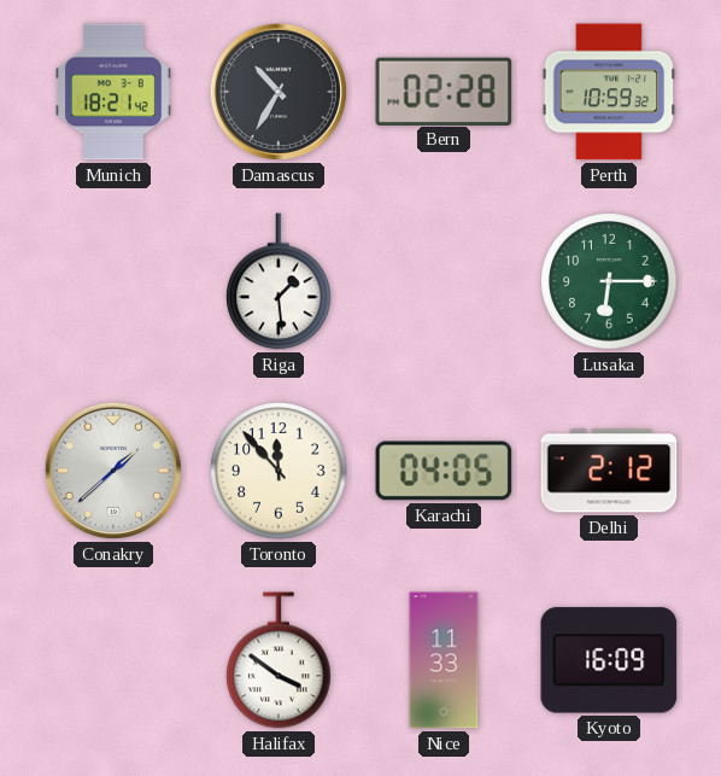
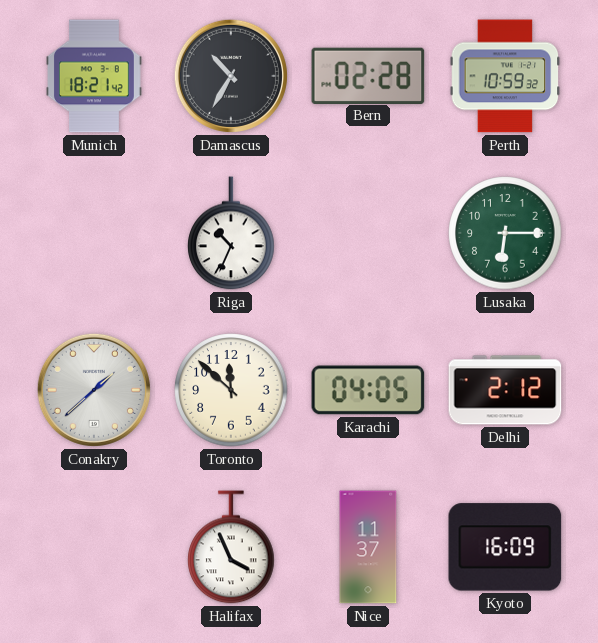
Riga: 1:29 -> 10:34 (231, 233)
Toronto: 11:53 -> 11:52 (231, 390)
Halifax: 3:51 -> 3:56 (231, 547)
Nice: 11:33 -> 11:37 (368, 547)
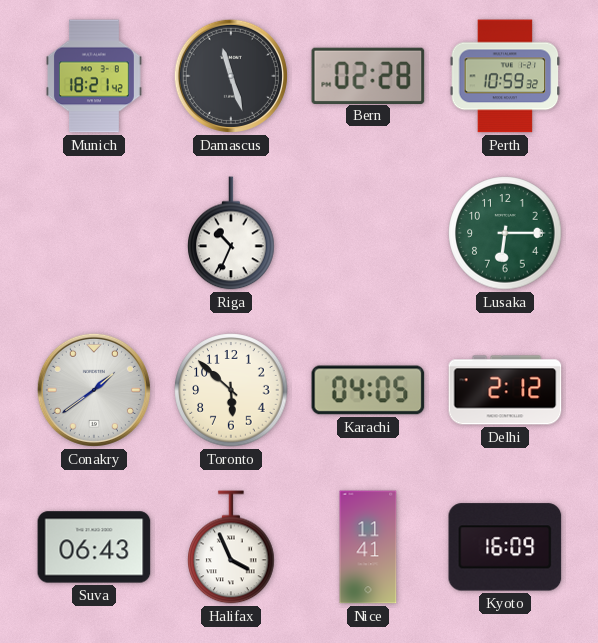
Damascus: 10:35 -> 11:27 (231, 76)
Conakry: 1:38 -> 1:39 (94, 390)
Toronto: 11:52 -> 5:52 (231, 390)
Suva: none -> 06:43 (94, 547)
Nice: 11:37 -> 11:41 (368, 547)
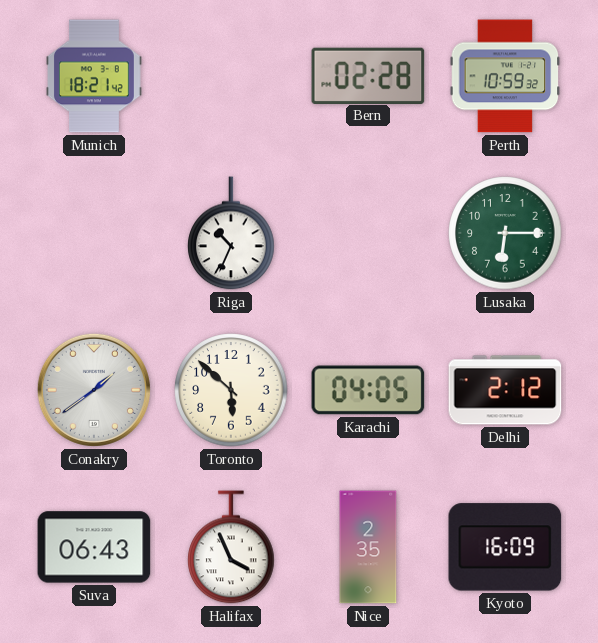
Damascus: 11:27 -> none (231, 76)
Nice: 11:41 -> 2:35 (368, 547)
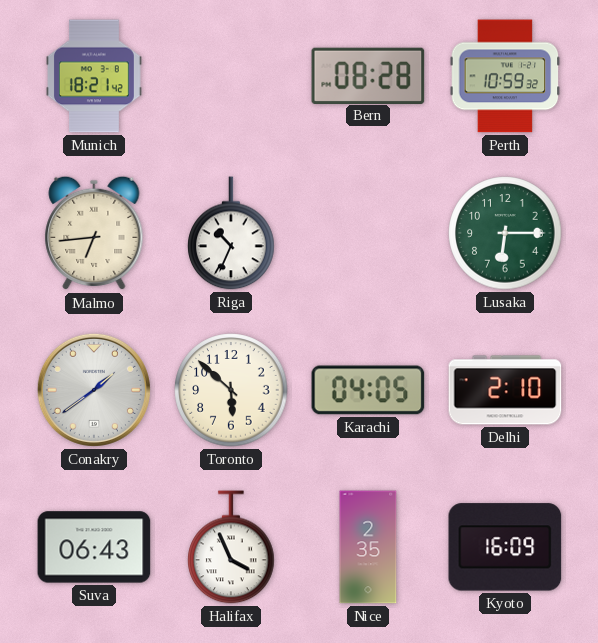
Bern: 02:28 -> 08:28 (368, 75)
Malmo: none -> 6:44 (94, 233)
Delhi: 2:12 -> 2:10 (505, 390)
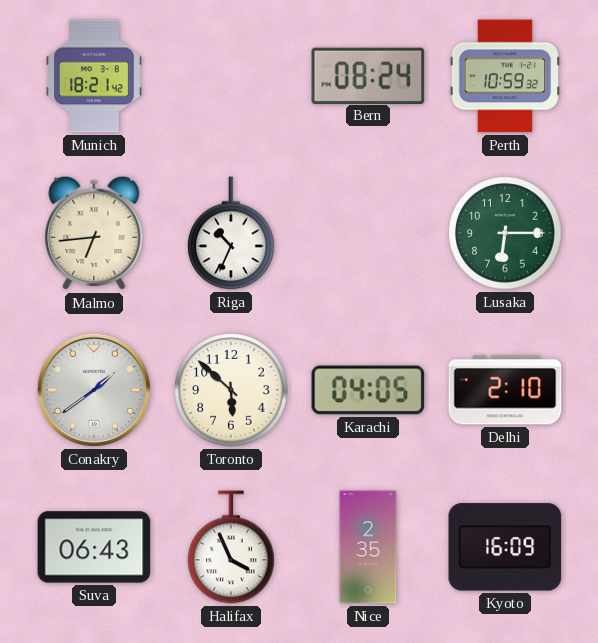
Bern: 08:28 -> 08:24 (368, 75)
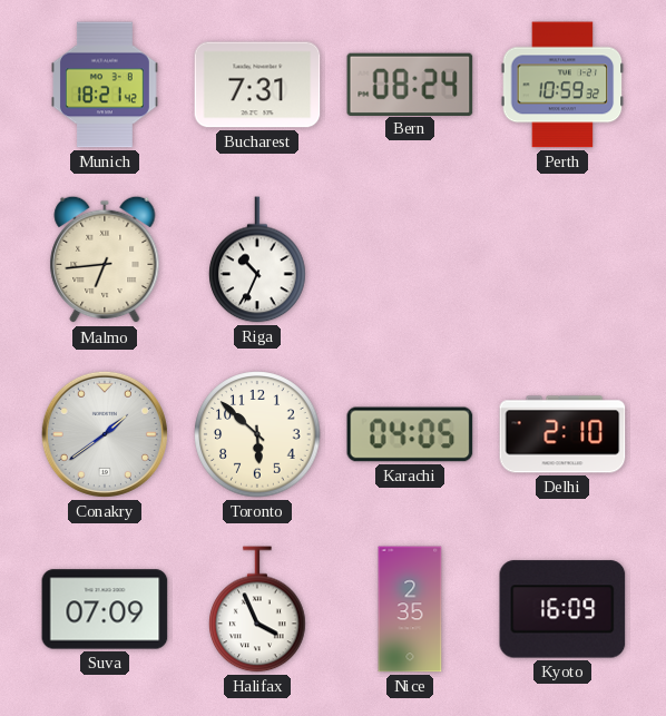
Bucharest: none -> 7:31 (257, 85)
Lusaka: 6:15 -> none (505, 233)
Suva: 06:43 -> 07:09 (105, 609)
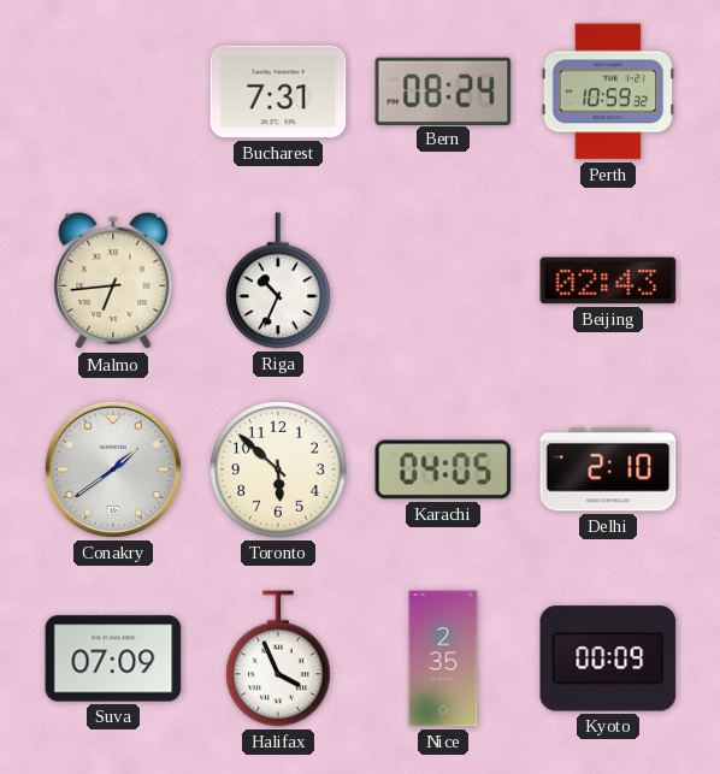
Munich: 18:21 -> none (105, 85)
Beijing: none -> 02:43 (608, 280)
Kyoto: 16:09 -> 00:09 (608, 658)
